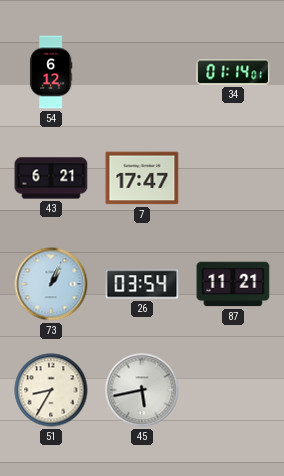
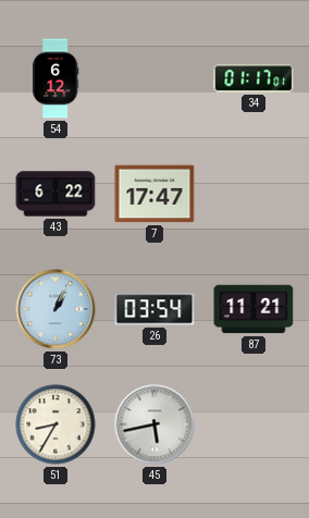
34: 01:14 -> 01:17 (254, 78)
43: 6:21 -> 6:22 (55, 194)
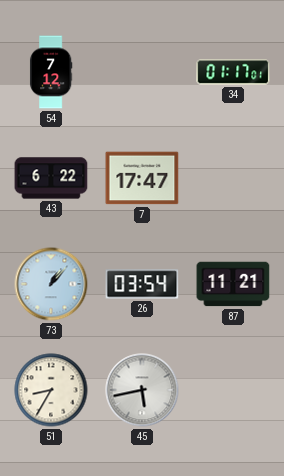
54: 6:12 -> 7:12 (51, 72)
73: 1:04 -> 1:07 (51, 284)
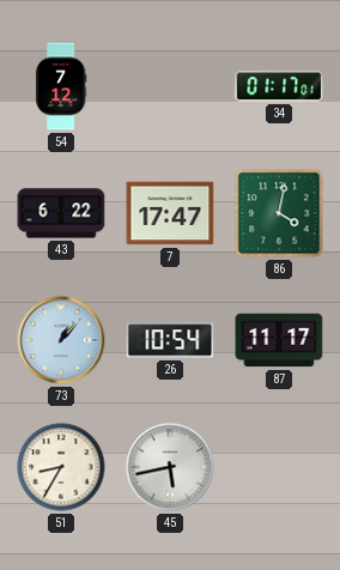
86: none -> 4:02 (279, 213)
26: 03:54 -> 10:54 (170, 340)
87: 11:21 -> 11:17 (279, 340)
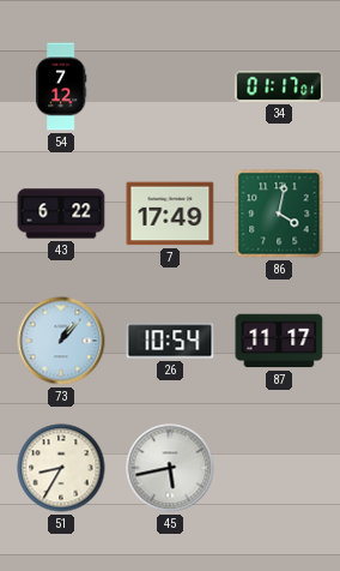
7: 17:47 -> 17:49 (170, 214)
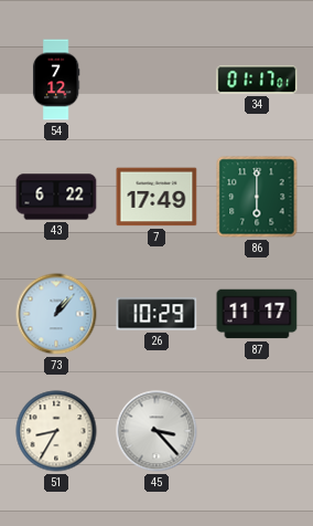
86: 4:02 -> 6:00 (257, 197)
26: 10:54 -> 10:29 (156, 314)
45: 5:43 -> 3:23 (156, 431)
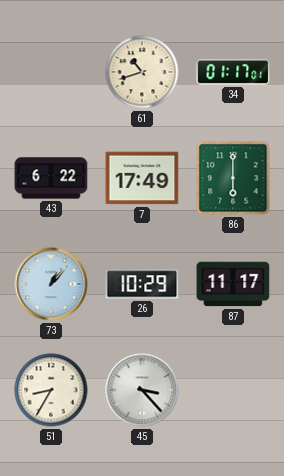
54: 7:12 -> none (56, 80)
61: none -> 10:42 (142, 72)
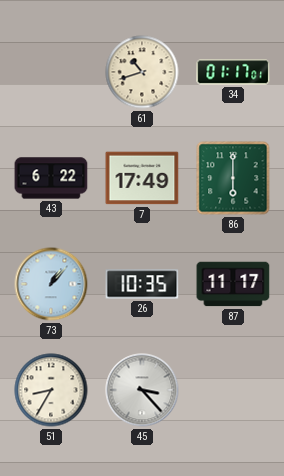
26: 10:29 -> 10:35 (142, 284)
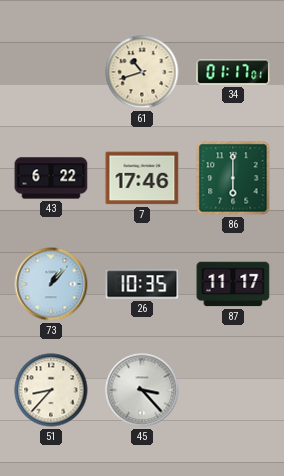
7: 17:49 -> 17:46 (142, 178)
51: 8:35 -> 8:37 (51, 390)
